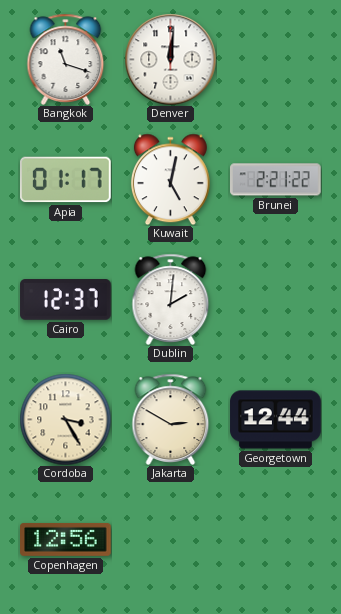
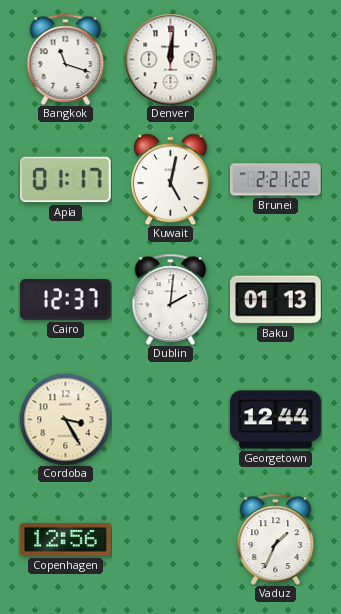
Baku: none -> 01:13 (276, 300)
Jakarta: 2:50 -> none (171, 419)
Vaduz: none -> 1:34 (276, 539)
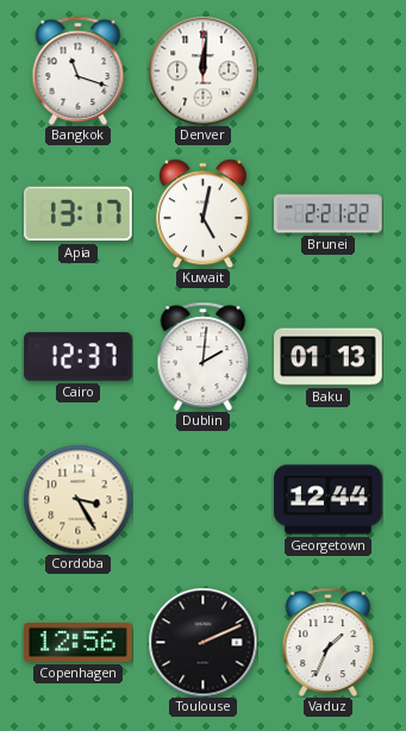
Apia: 01:17 -> 13:17 (79, 214)
Toulouse: none -> 2:11 (202, 642)
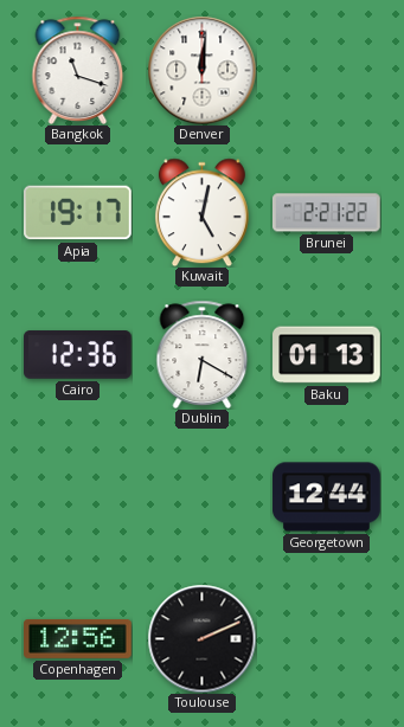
Apia: 13:17 -> 19:17 (78, 213)
Cairo: 12:37 -> 12:36 (78, 355)
Dublin: 2:01 -> 6:20 (203, 354)
Cordoba: 3:25 -> none (77, 499)
Vaduz: 1:34 -> none (329, 642)
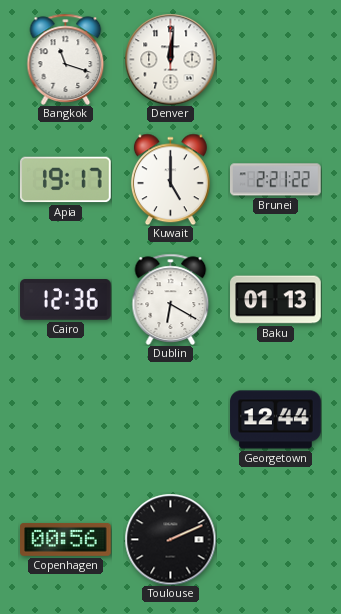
Kuwait: 5:02 -> 5:00 (170, 179)
Copenhagen: 12:56 -> 00:56 (66, 539)
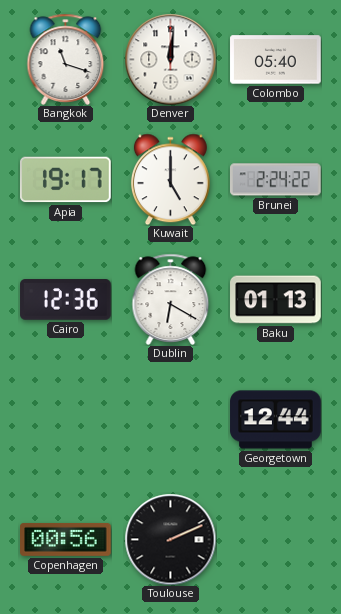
Colombo: none -> 05:40 (276, 60)
Brunei: 2:21 -> 2:24 (276, 180)
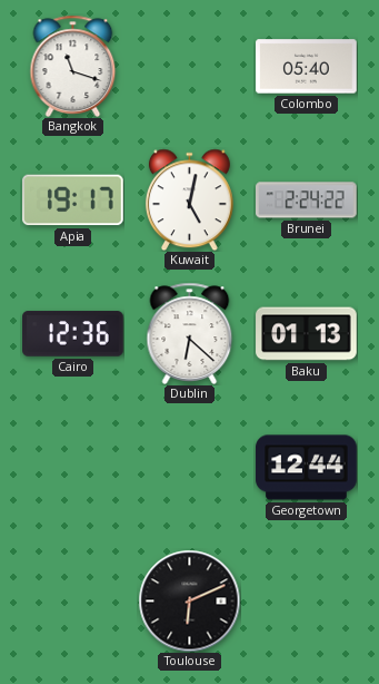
Denver: 12:01 -> none (170, 59)
Kuwait: 5:00 -> 5:02 (189, 199)
Dublin: 6:20 -> 6:22 (190, 333)
Copenhagen: 00:56 -> none (66, 539)
Toulouse: 2:11 -> 6:11 (189, 600)
